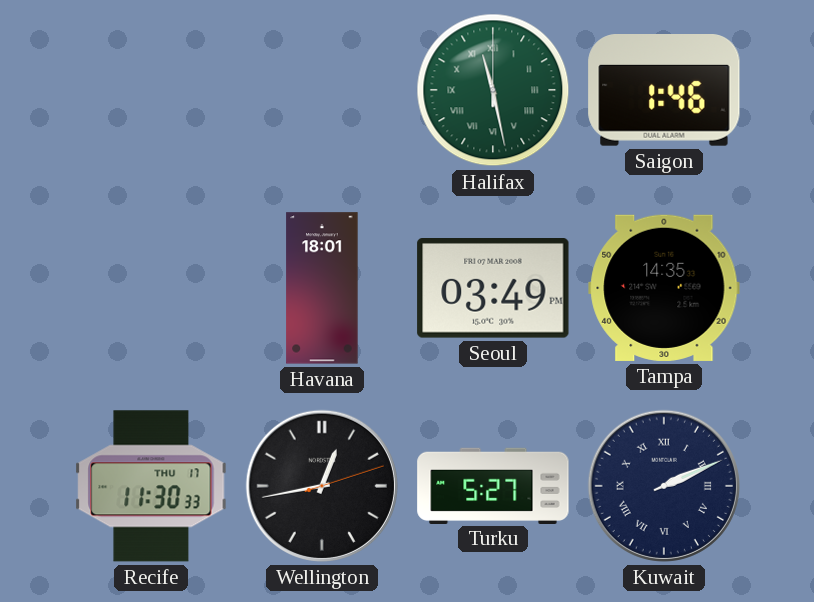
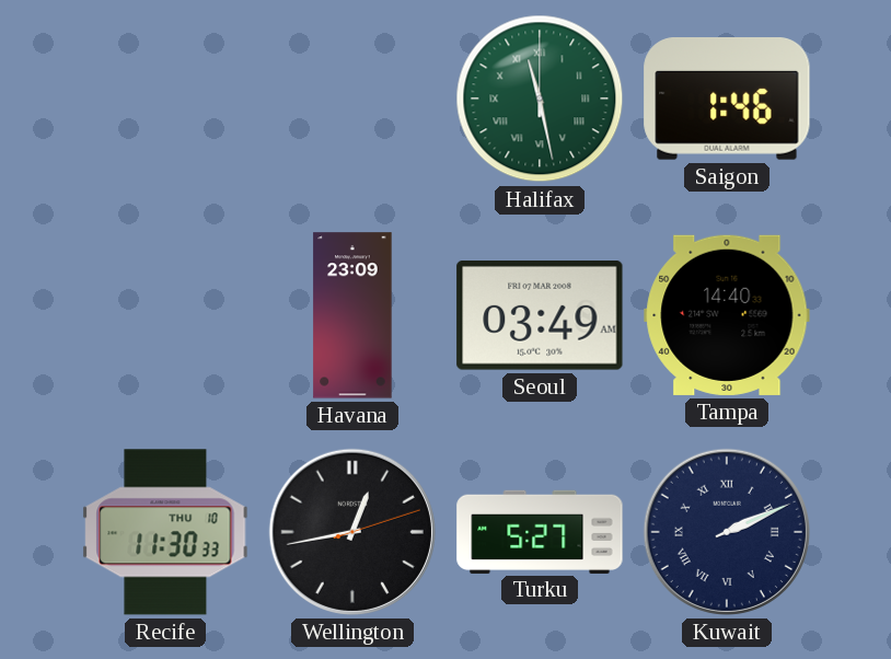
Havana: 18:01 -> 23:09 (352, 315)
Seoul: 03:49 PM -> 03:49 AM (540, 316)
Tampa: 14:35 -> 14:40 (727, 315)
Recife date: THU 17 -> THU 10 (165, 532)
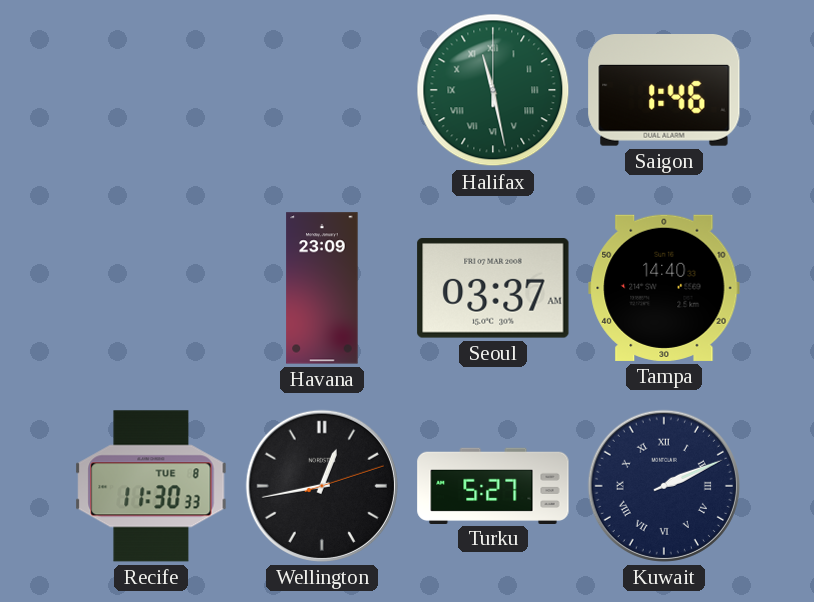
Seoul: 03:49 -> 03:37 (493, 289)
Recife date: THU 10 -> TUE 8 (151, 486)
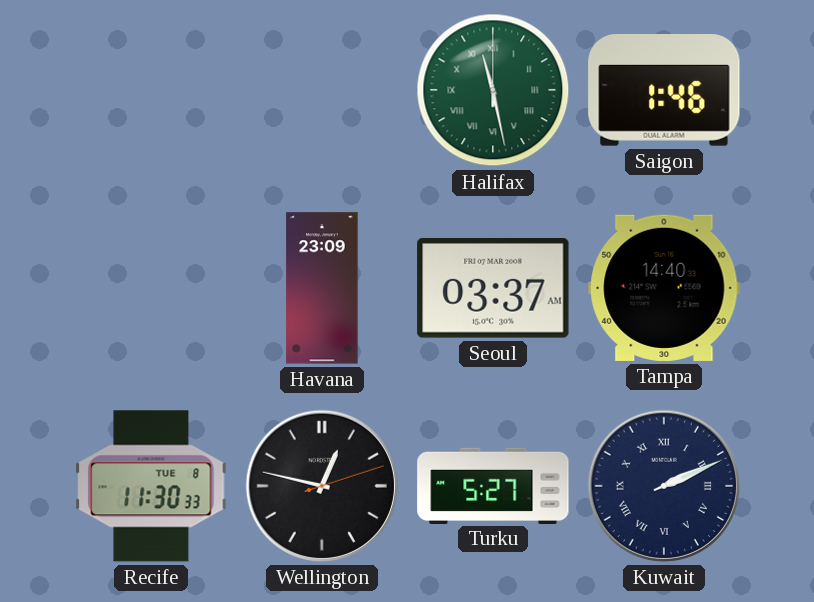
Wellington: 12:43 -> 12:47 (322, 486)
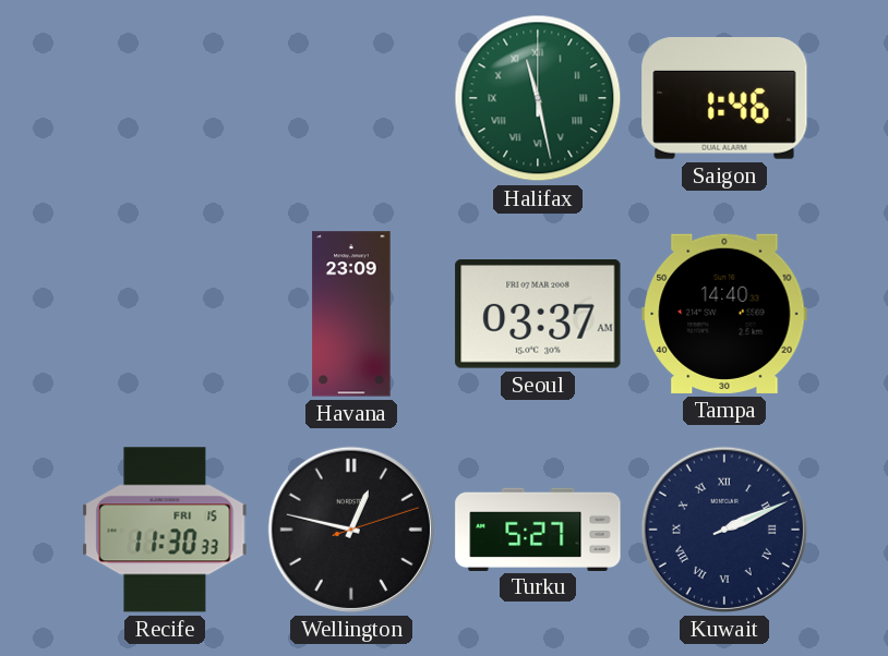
Recife date: TUE 8 -> FRI 15 (165, 530)
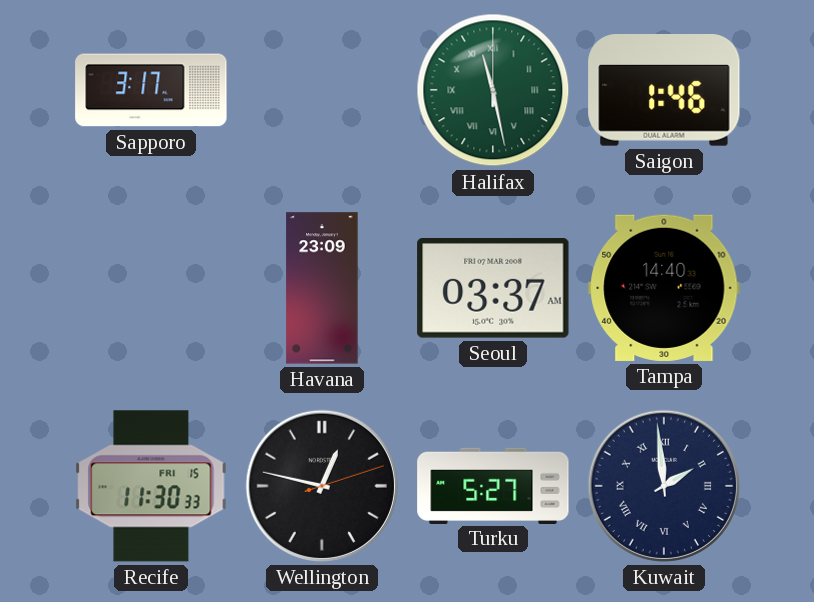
Sapporo: none -> 3:17 (151, 90)
Kuwait: 2:11 -> 1:59 (664, 486)
